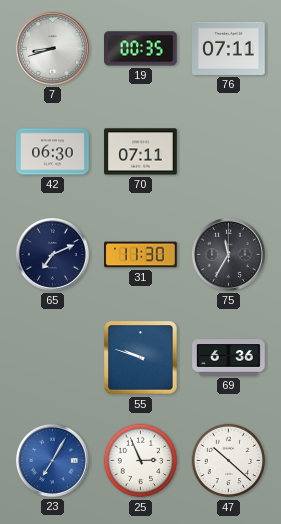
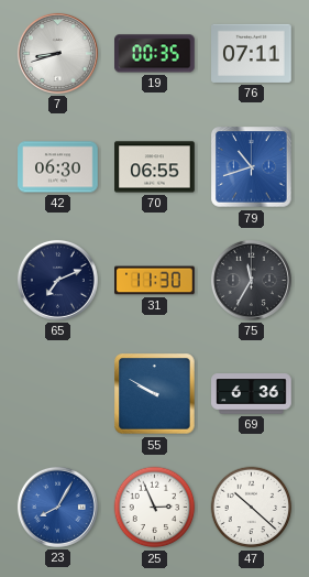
70: 07:11 -> 06:55 (155, 167)
79: none -> 10:42 (252, 167)
55: 9:48 -> 9:50 (155, 394)
23: 7:05 -> 8:05 (57, 507)
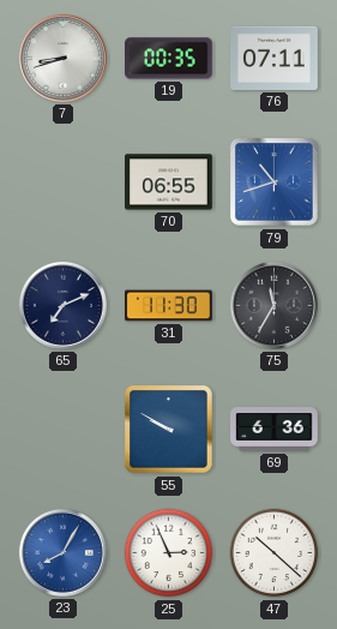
42: 06:30 -> none (58, 167)
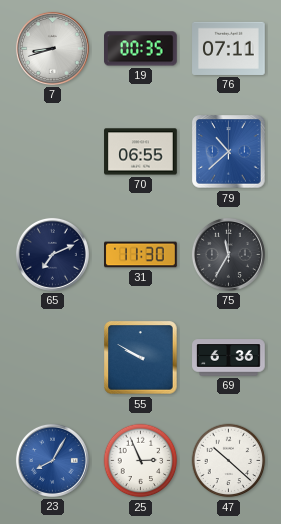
79: 10:42 -> 10:38 (229, 152)
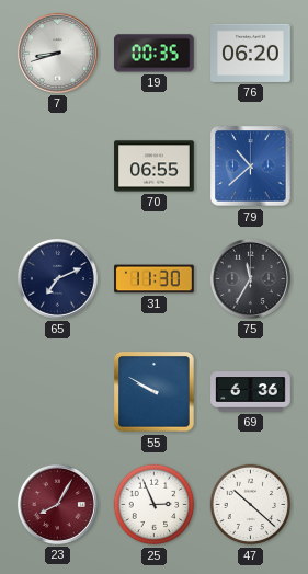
76: 07:11 -> 06:20 (251, 53)
23 dial: blue -> burgundy (57, 504)
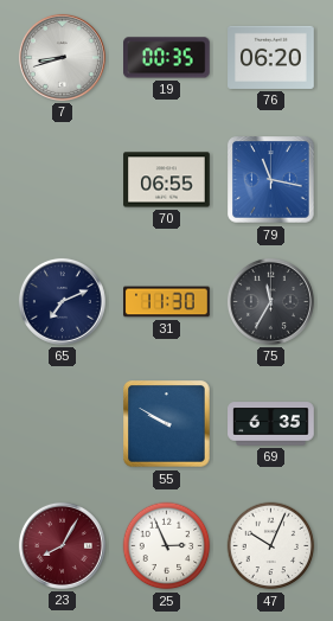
79: 10:38 -> 11:17 (271, 180)
69: 6:36 -> 6:35 (271, 424)
47: 10:22 -> 10:04 (271, 546)
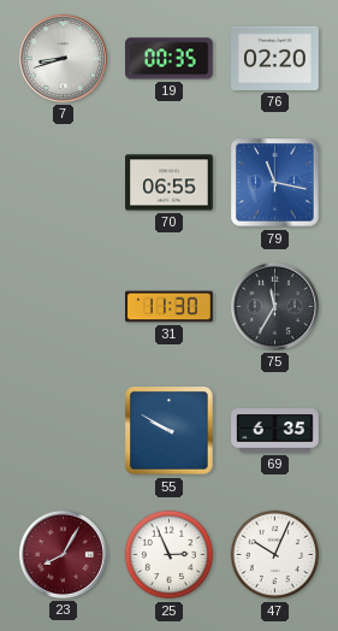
76: 06:20 -> 02:20 (275, 58)
65: 7:11 -> none (62, 301)
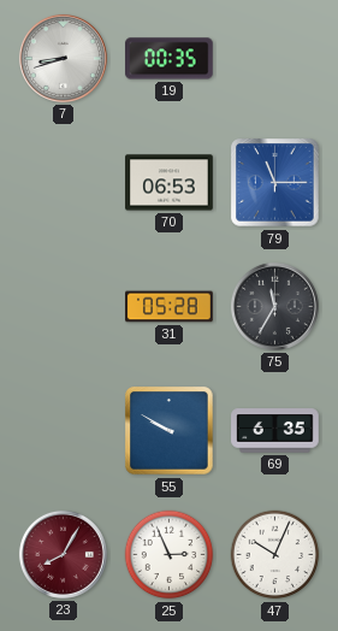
76: 02:20 -> none (275, 58)
70: 06:55 -> 06:53 (170, 183)
79: 11:17 -> 11:15 (275, 183)
31: 11:30 -> 05:28 (170, 307)
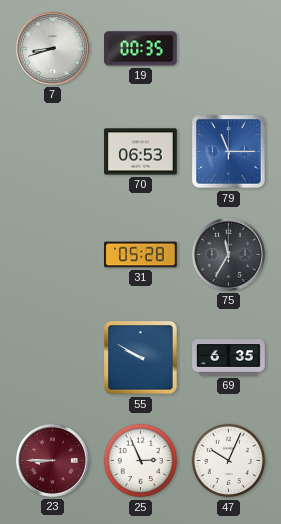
23: 8:05 -> 8:45 (52, 460)
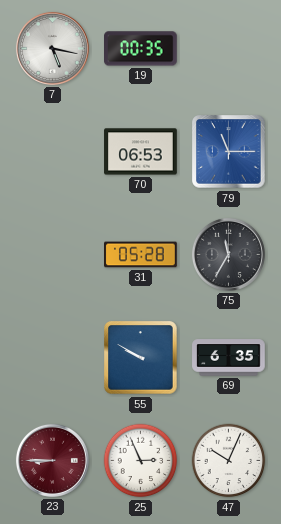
7: 8:42 -> 5:17 (52, 48)
